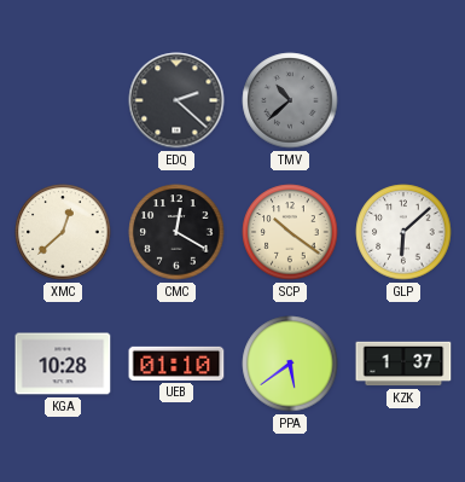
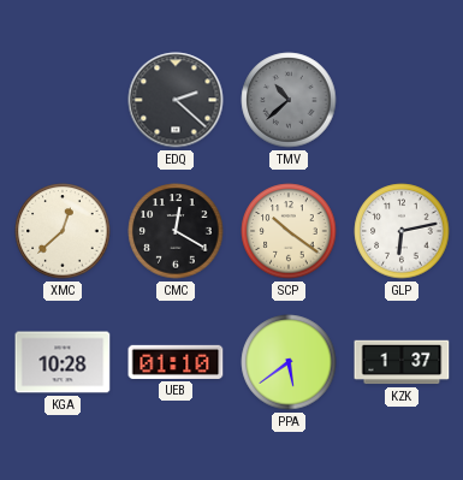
GLP: 6:08 -> 6:13 (402, 231)
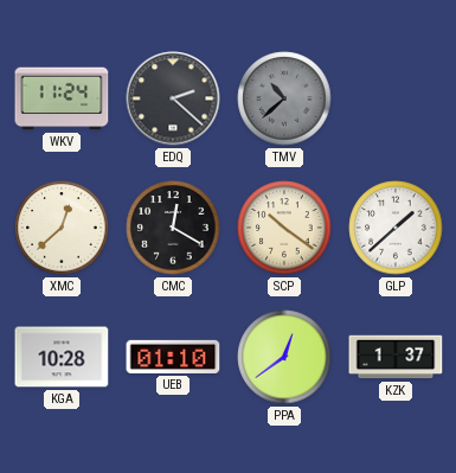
WKV: none -> 11:24 (62, 98)
GLP: 6:13 -> 1:38 (396, 228)
PPA: 5:39 -> 12:39 (284, 357)
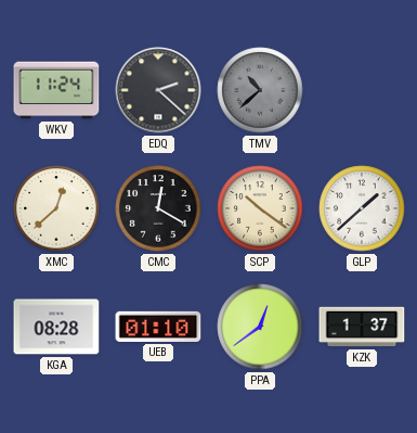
KGA: 10:28 -> 08:28 (56, 327)
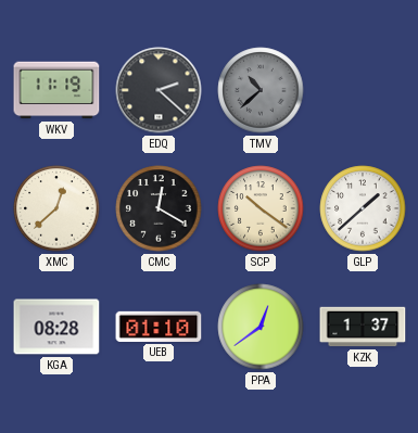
WKV: 11:24 -> 11:19 (56, 90)
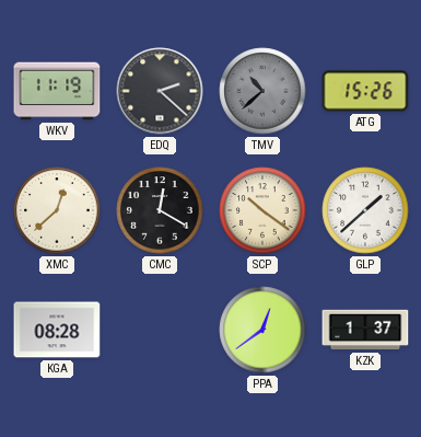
ATG: none -> 15:26 (365, 91)
UEB: 01:10 -> none (159, 327)
